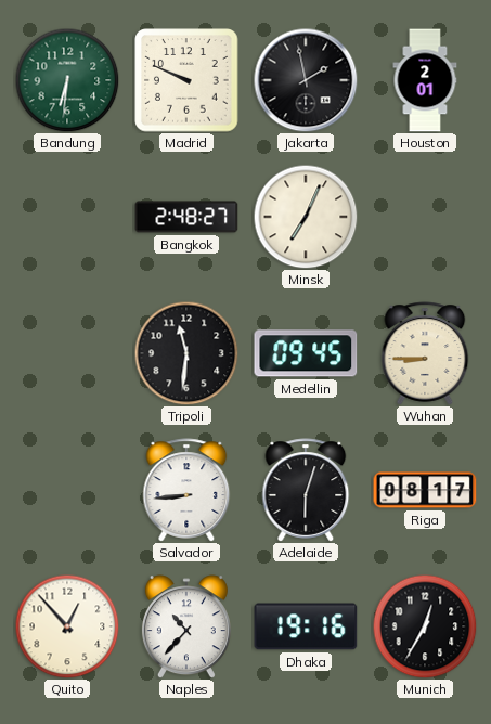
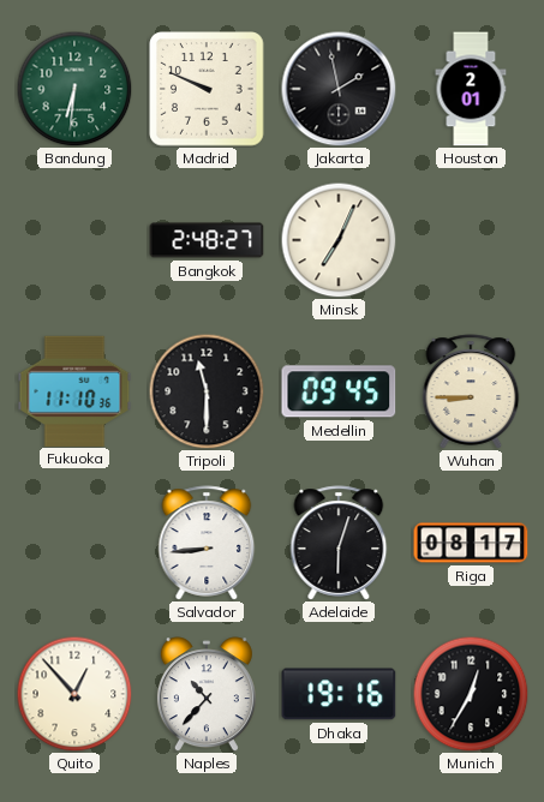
Fukuoka: none -> 11:10 (74, 390)
Tripoli: 11:31 -> 11:30 (207, 391)
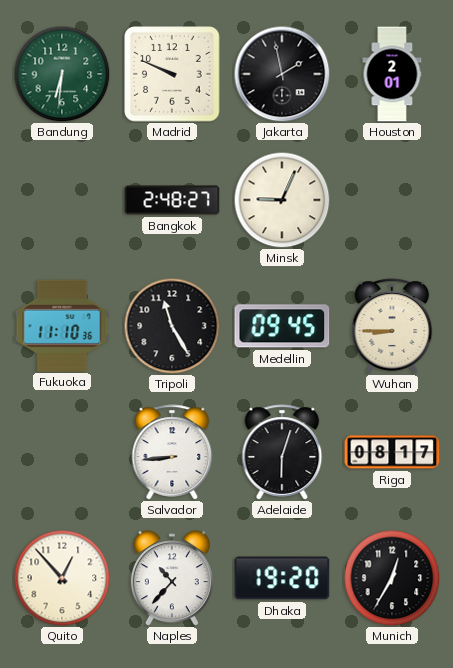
Minsk: 7:04 -> 9:04 (282, 200)
Tripoli: 11:30 -> 11:25 (172, 326)
Dhaka: 19:16 -> 19:20 (282, 578)
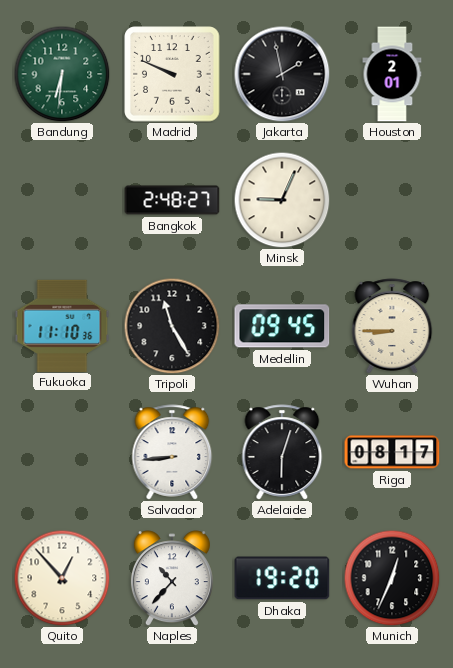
Munich: 12:35 -> 12:34 (392, 578)
